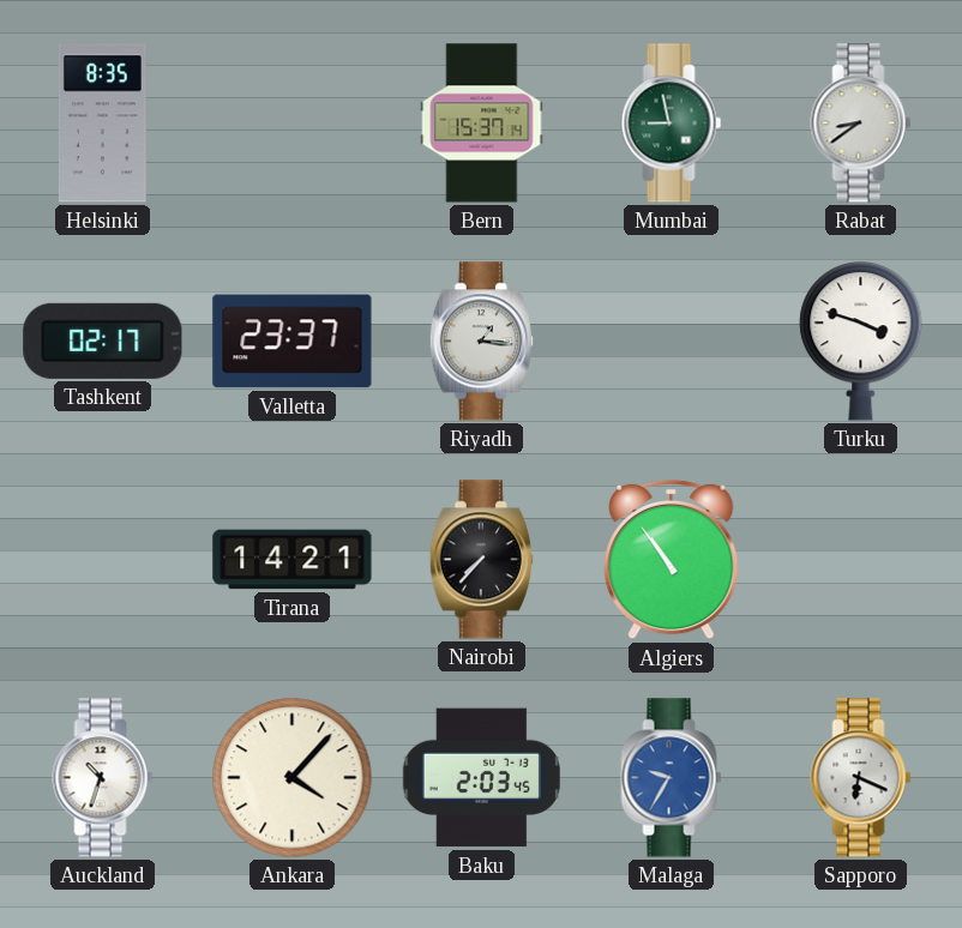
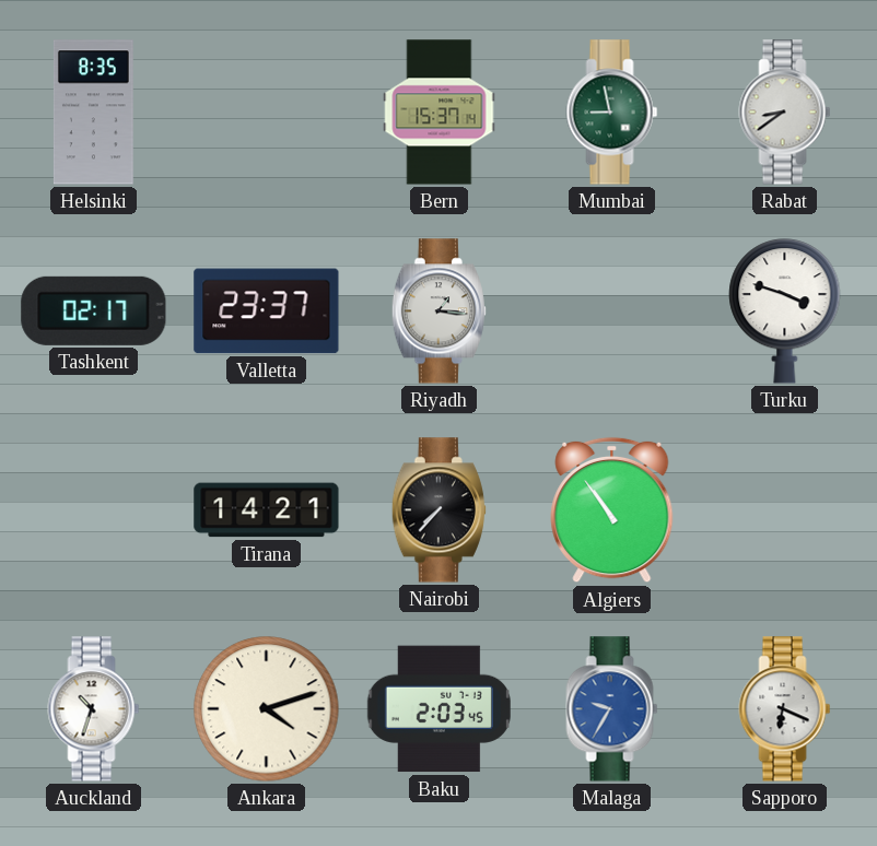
Ankara: 4:07 -> 4:12 (267, 709)
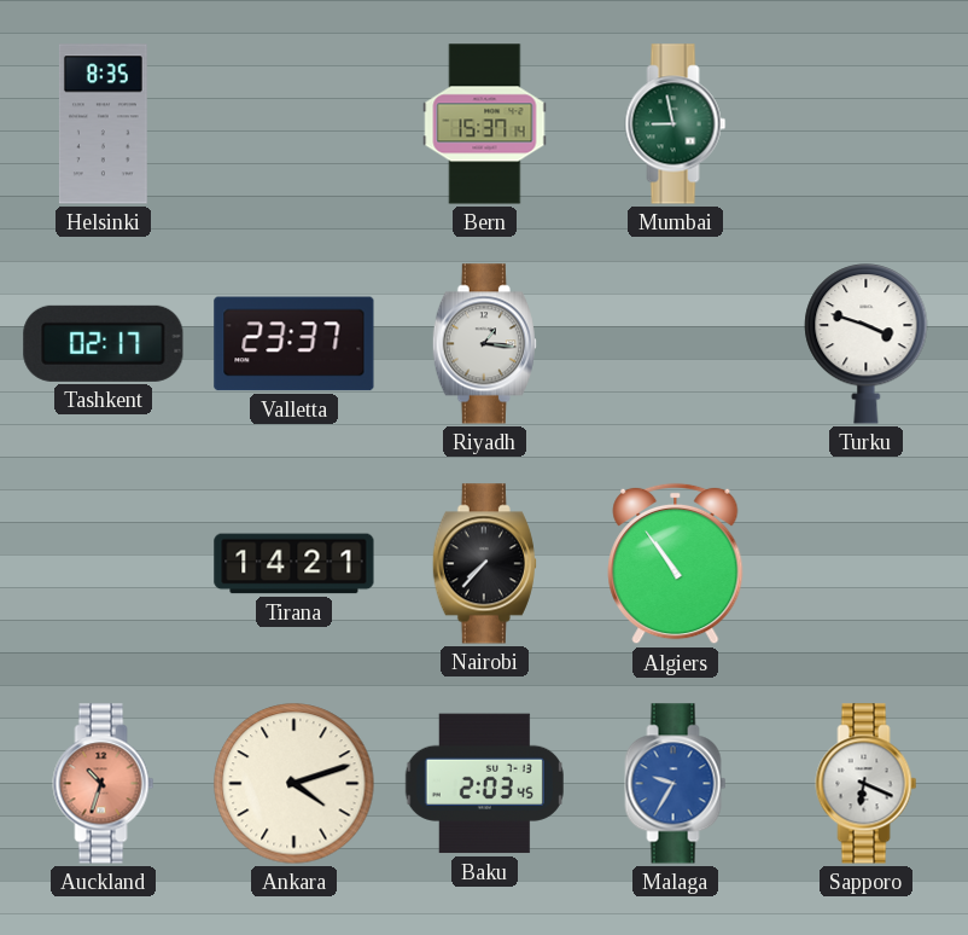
Rabat: 8:39 -> none (785, 113)
Auckland dial: white -> salmon (104, 784)
